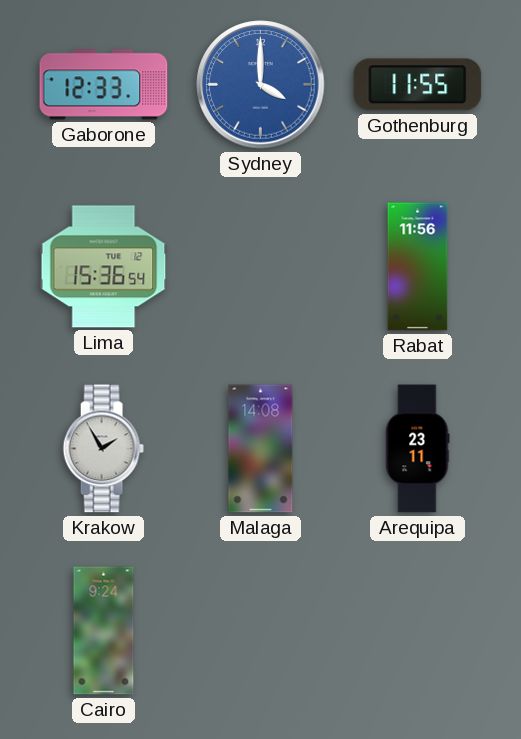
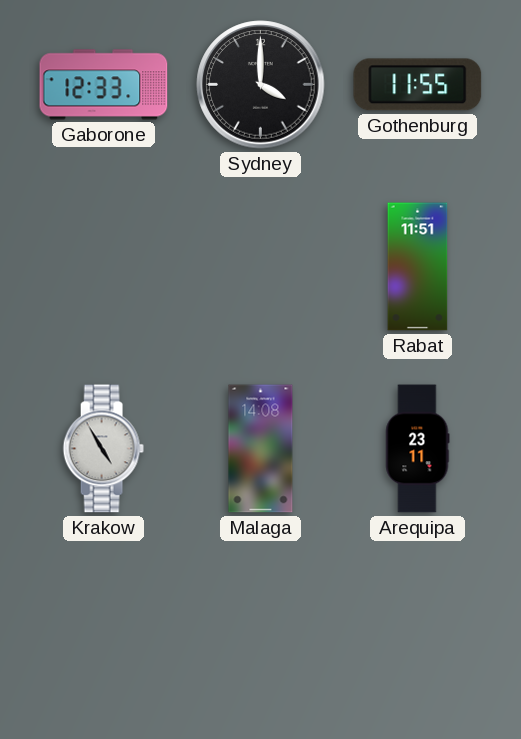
Sydney dial: blue -> black (261, 85)
Lima: 15:36 -> none (104, 267)
Rabat: 11:56 -> 11:51 (418, 267)
Krakow: 1:55 -> 4:55 (103, 449)
Cairo: 9:24 -> none (104, 631)
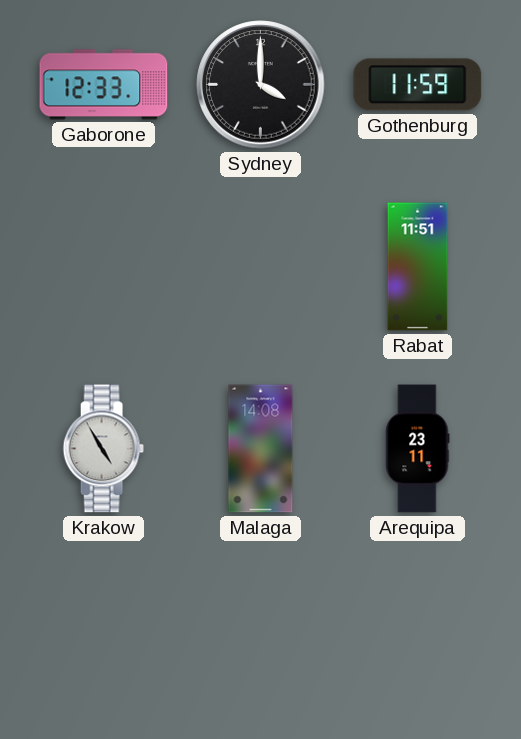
Gothenburg: 11:55 -> 11:59 (418, 85)
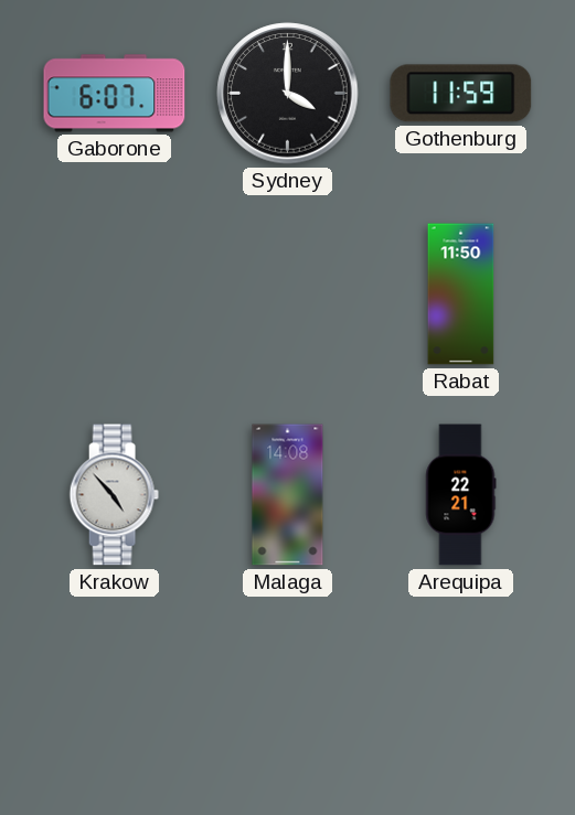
Gaborone: 12:33 -> 6:07 (115, 94)
Rabat: 11:51 -> 11:50 (461, 294)
Krakow: 4:55 -> 4:53 (114, 495)
Arequipa: 23:11 -> 22:21 (460, 495)
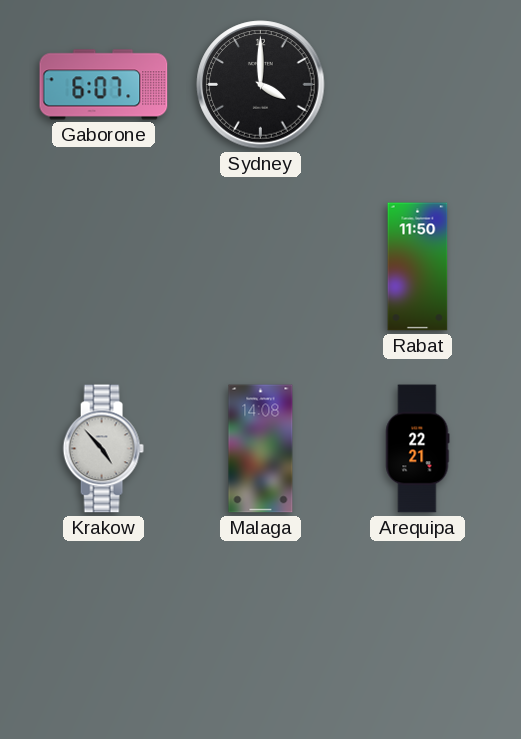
Gothenburg: 11:59 -> none (461, 94)
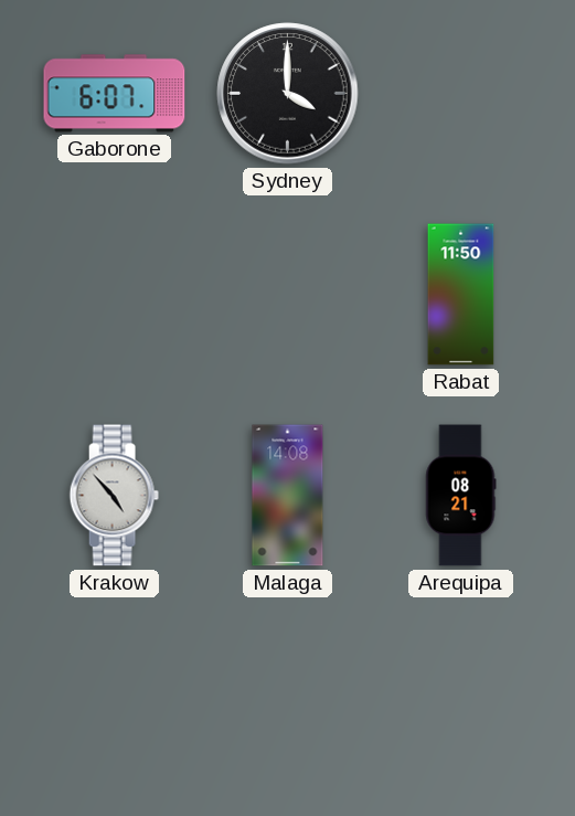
Arequipa: 22:21 -> 08:21 (460, 496)
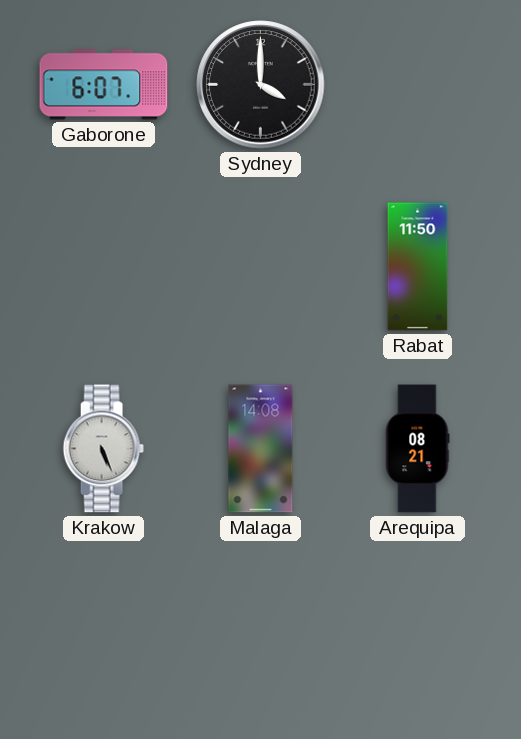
Krakow: 4:53 -> 5:26 (103, 449)
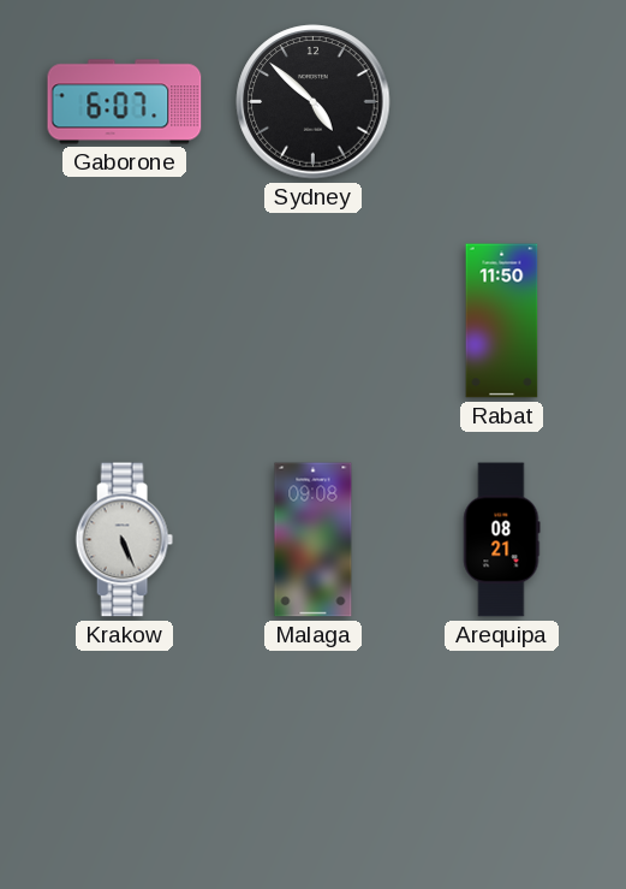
Sydney: 4:00 -> 4:52 (314, 102)
Malaga: 14:08 -> 09:08 (314, 540)
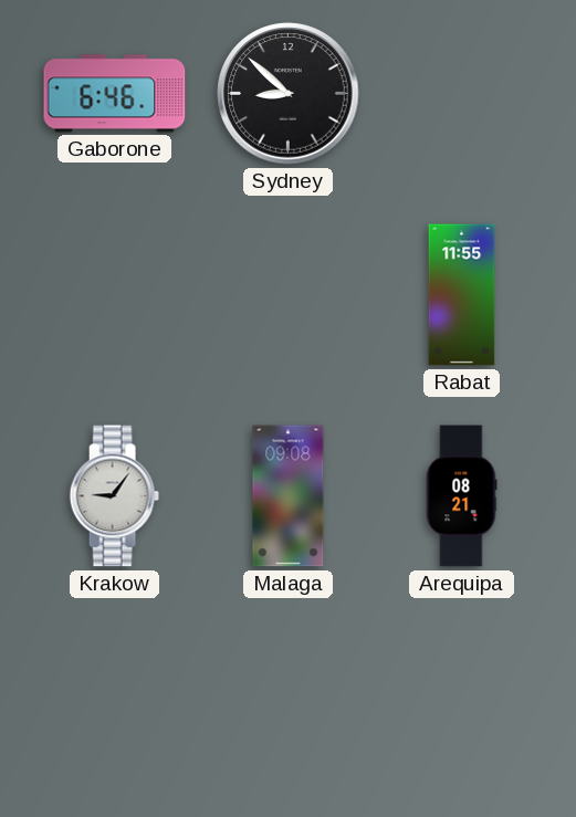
Gaborone: 6:07 -> 6:46 (115, 94)
Sydney: 4:52 -> 8:52 (289, 94)
Rabat: 11:50 -> 11:55 (462, 295)
Krakow: 5:26 -> 9:06 (114, 496)
